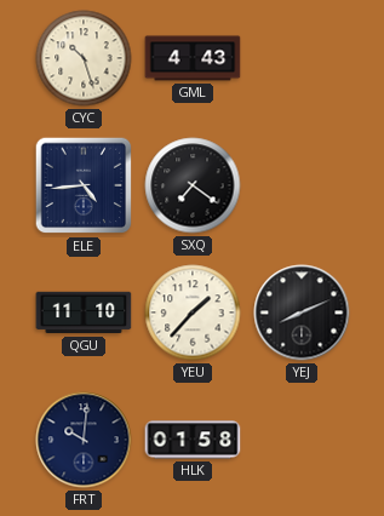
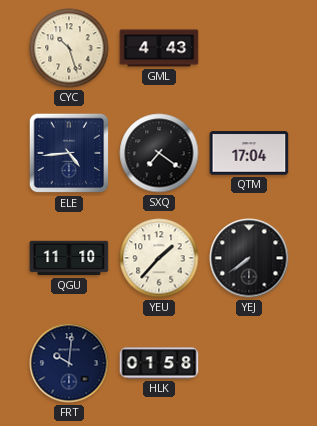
QTM: none -> 17:04 (249, 153)
YEJ: 8:11 -> 7:39 (249, 258)
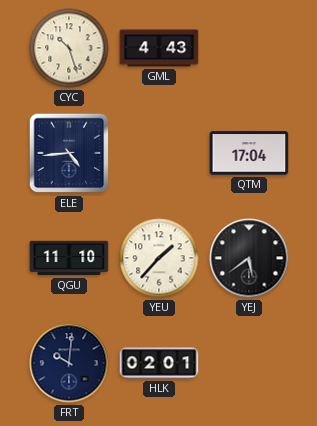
SXQ: 7:21 -> none (159, 153)
YEJ: 7:39 -> 5:39 (249, 258)
HLK: 01:58 -> 02:01 (159, 363)
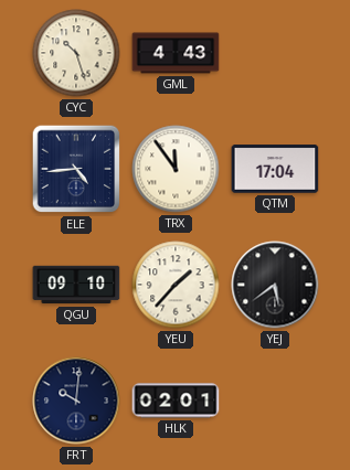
TRX: none -> 11:54 (176, 169)
QGU: 11:10 -> 09:10 (76, 285)
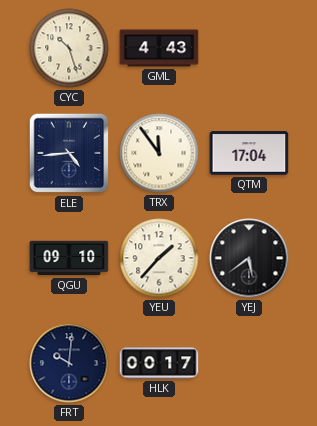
HLK: 02:01 -> 00:17 (159, 363)
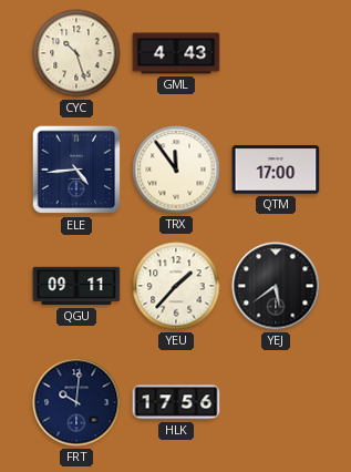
QTM: 17:04 -> 17:00 (276, 170)
QGU: 09:10 -> 09:11 (76, 286)
HLK: 00:17 -> 17:56 (176, 402)
